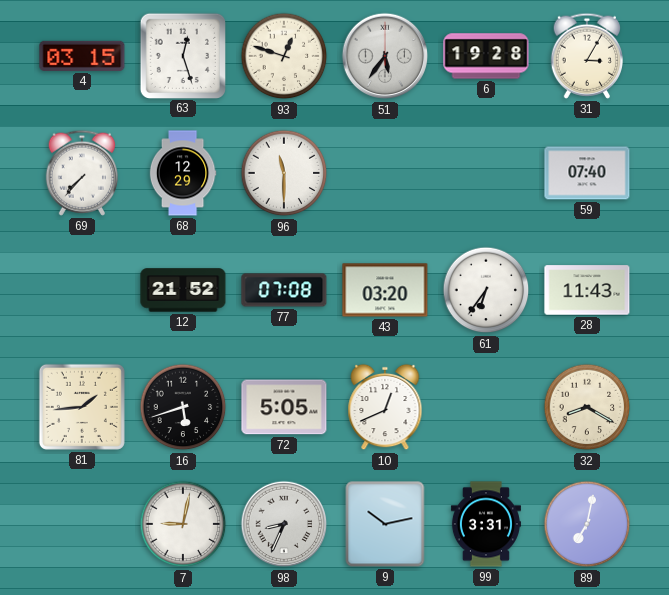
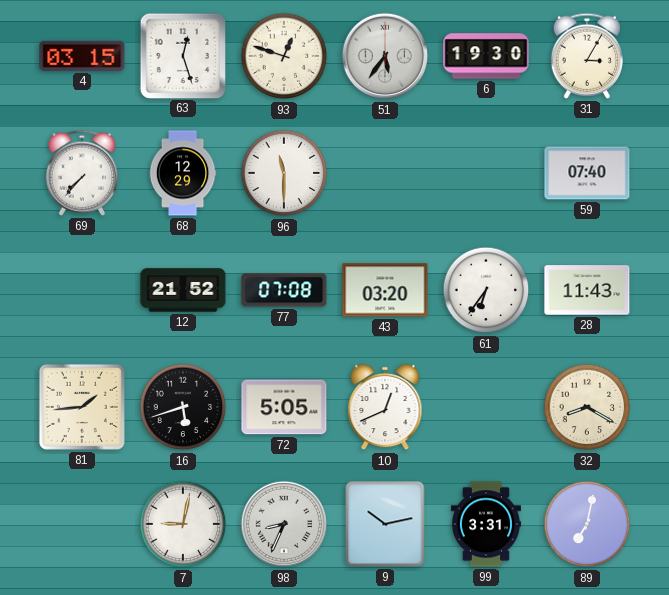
6: 19:28 -> 19:30 (486, 56)
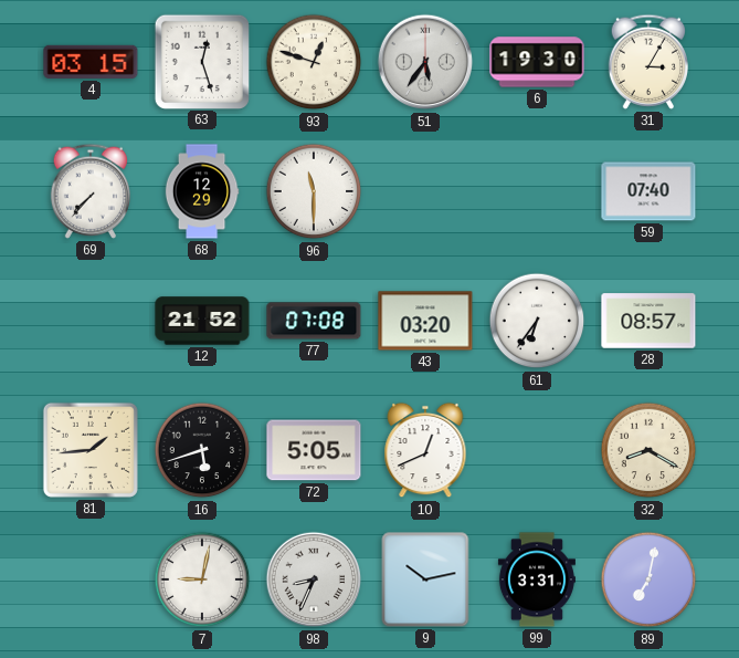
28: 11:43 -> 08:57 (648, 321)
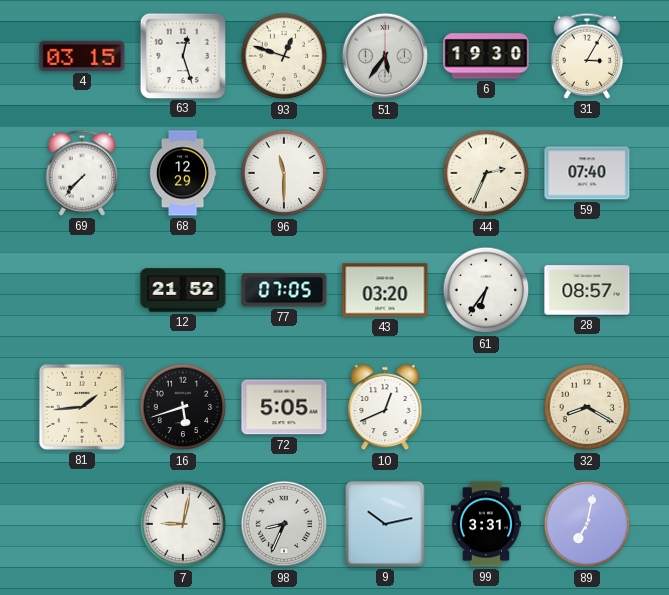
44: none -> 2:34 (486, 173)
77: 07:08 -> 07:05 (284, 290)
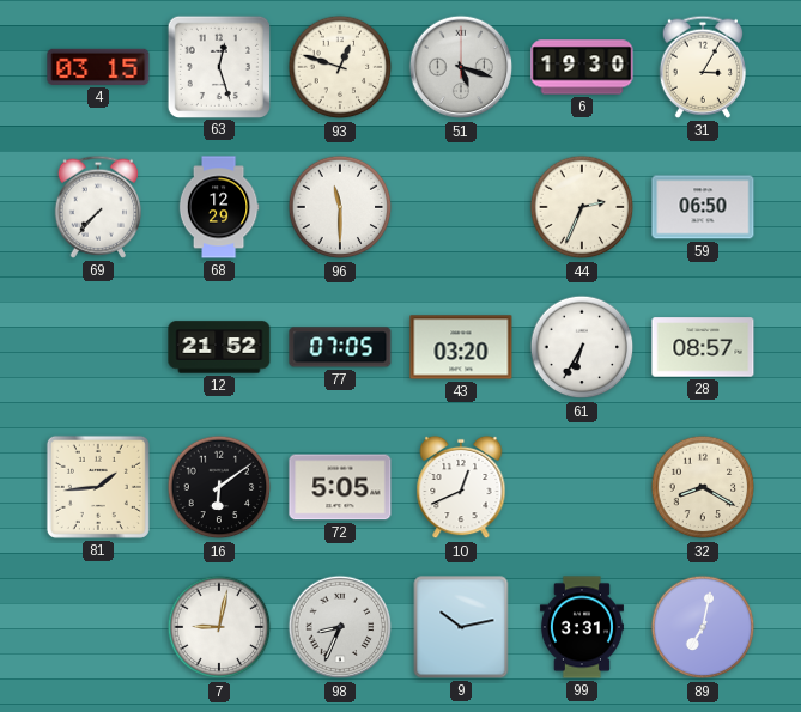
51: 5:36 -> 5:18 (461, 67)
59: 07:40 -> 06:50 (703, 207)
61: 6:36 -> 6:35 (582, 347)
16: 5:42 -> 6:09 (219, 487)
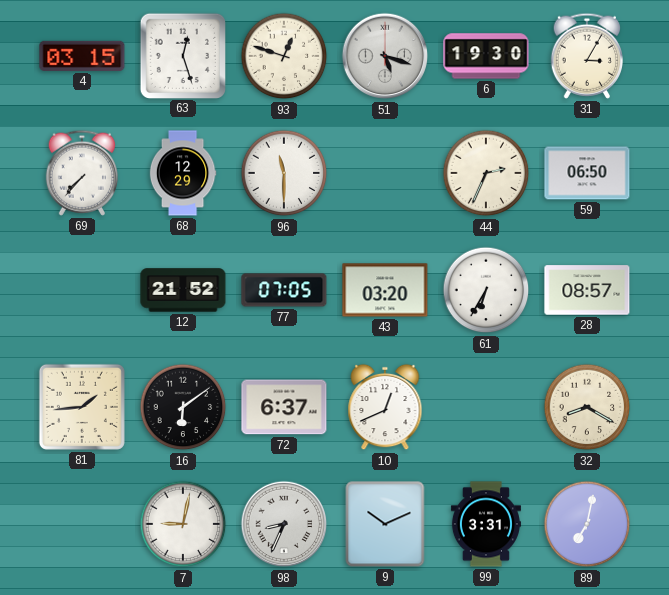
72: 5:05 -> 6:37 (284, 407)
9: 10:13 -> 10:11 (385, 524)
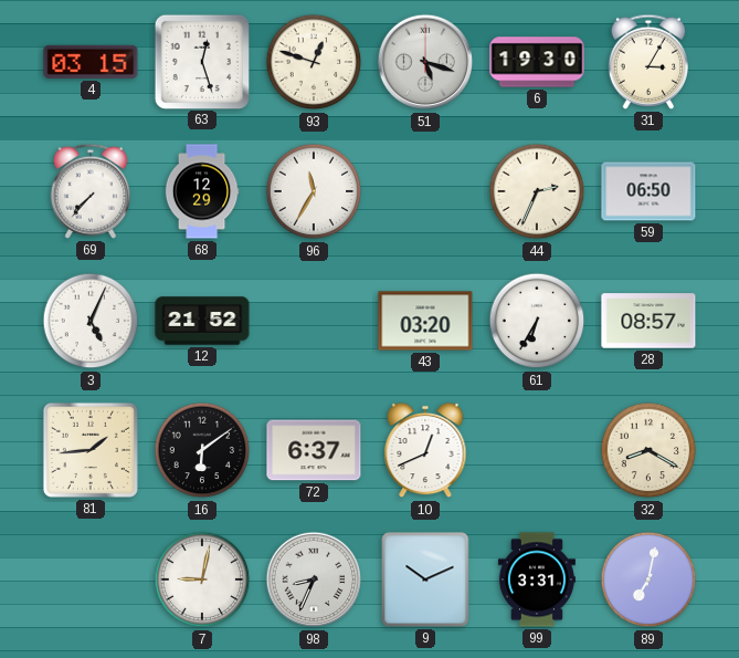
96: 11:30 -> 11:35 (314, 191)
3: none -> 5:04 (91, 321)
77: 07:05 -> none (284, 290)
